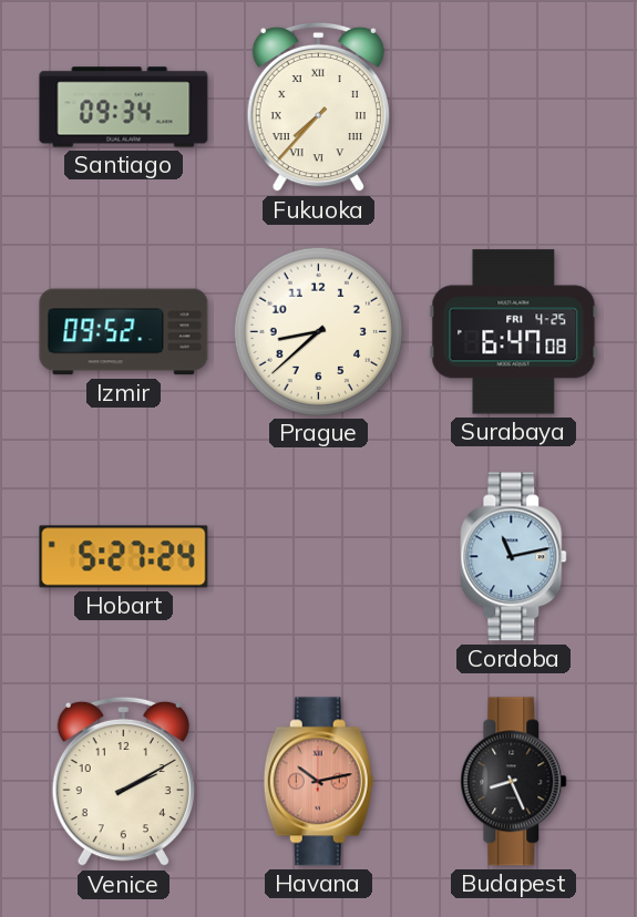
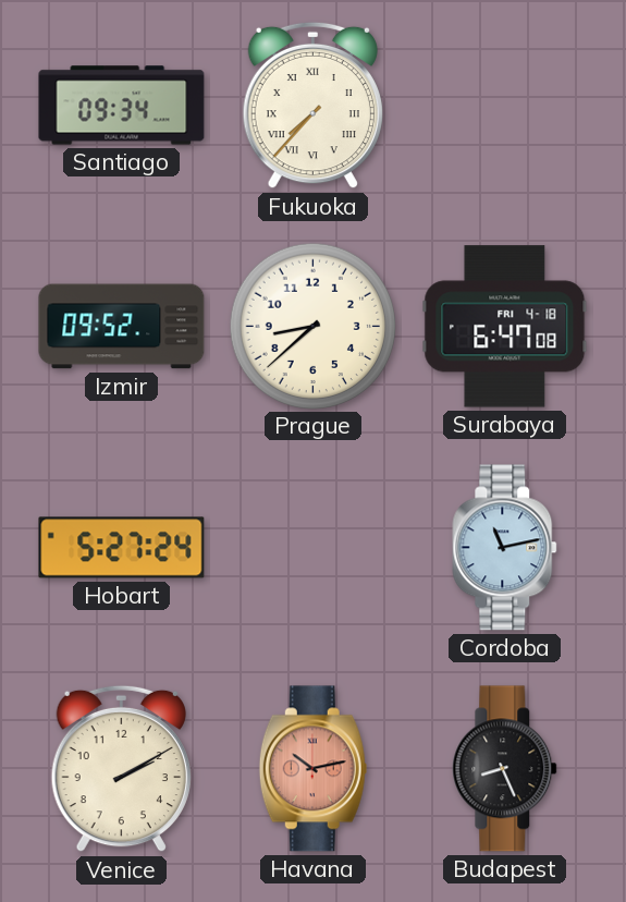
Surabaya date: FRI 4-25 -> FRI 4-18 (505, 327)
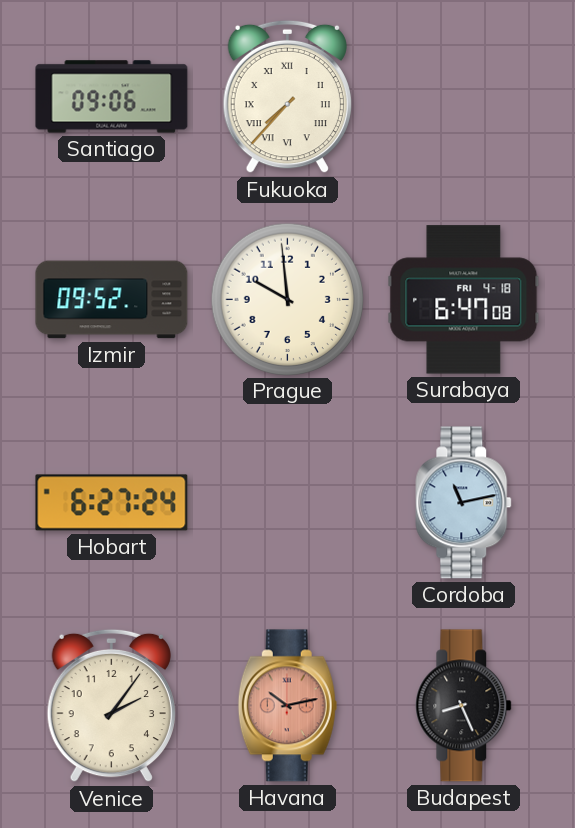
Santiago: 09:34 -> 09:06 (112, 97)
Prague: 8:38 -> 9:59 (287, 299)
Hobart: 5:27 -> 6:27 (112, 503)
Venice: 2:10 -> 2:06 (111, 706)
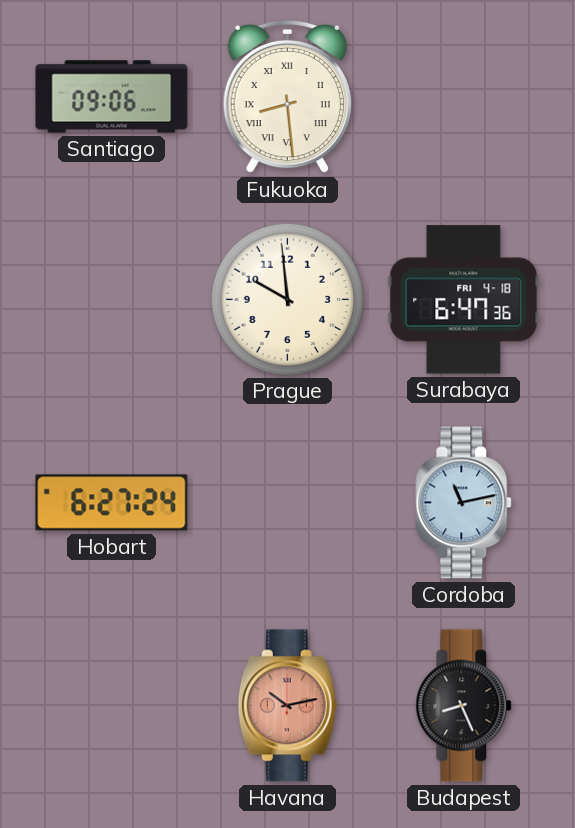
Fukuoka: 7:37 -> 8:29 (287, 97)
Izmir: 09:52 -> none (112, 300)
Surabaya: 6:47:08 -> 6:47:36 (464, 300)
Venice: 2:06 -> none (111, 706)
